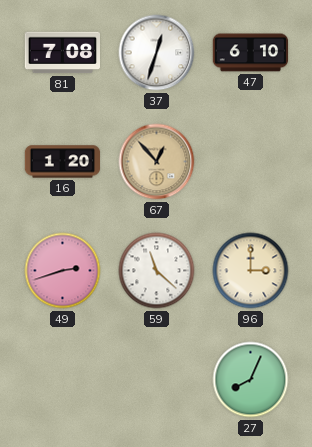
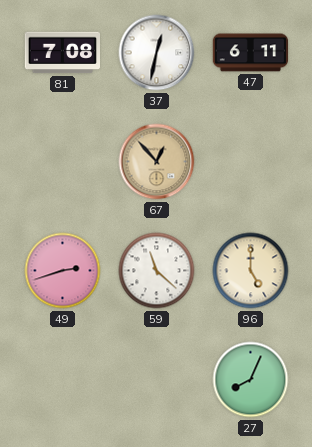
37: 12:33 -> 12:32 (157, 53)
47: 6:10 -> 6:11 (251, 53)
16: 1:20 -> none (63, 162)
96: 3:00 -> 5:00 (251, 271)
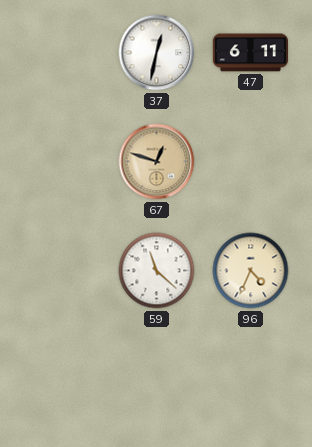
81: 7:08 -> none (63, 53)
67: 12:53 -> 12:48 (157, 162)
49: 2:42 -> none (63, 271)
96: 5:00 -> 4:34 (251, 271)
27: 8:04 -> none (251, 380)
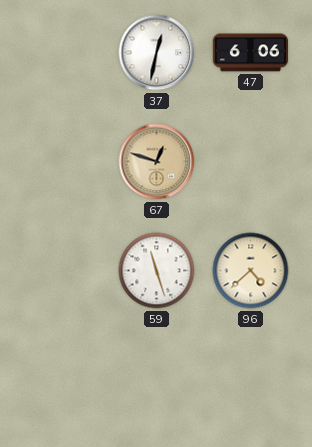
47: 6:11 -> 6:06 (251, 53)
59: 11:22 -> 11:27 (157, 271)
96: 4:34 -> 4:38 (251, 271)
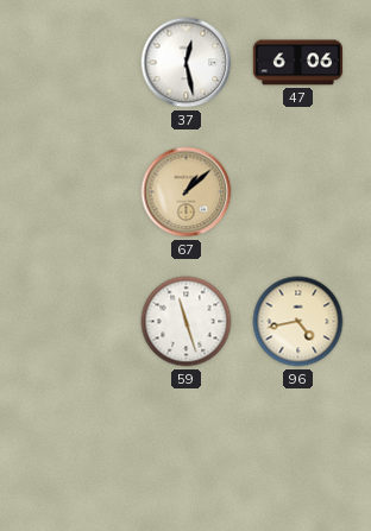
37: 12:32 -> 12:28 (187, 63)
67: 12:48 -> 1:08 (187, 192)
96: 4:38 -> 4:43 (298, 322)
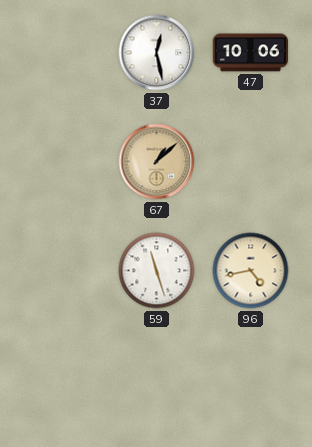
47: 6:06 -> 10:06 (251, 53)
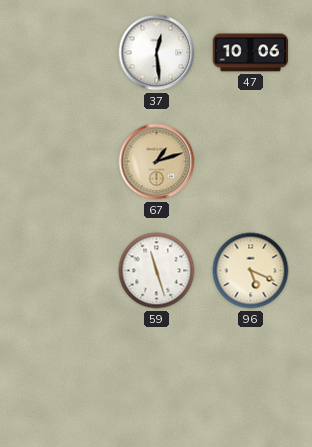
37: 12:28 -> 12:29 (157, 53)
67: 1:08 -> 1:12 (157, 162)
96: 4:43 -> 5:19 (251, 271)
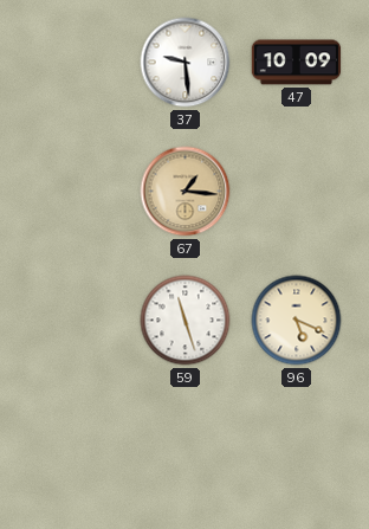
37: 12:29 -> 9:29 (186, 63)
47: 10:06 -> 10:09 (297, 63)
67: 1:12 -> 1:16 (186, 192)
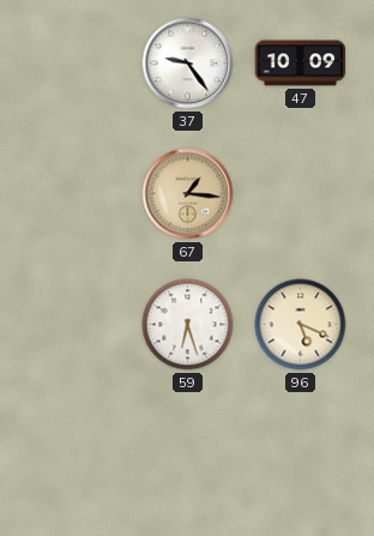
37: 9:29 -> 9:24 (188, 64)
59: 11:27 -> 6:27 (188, 325)
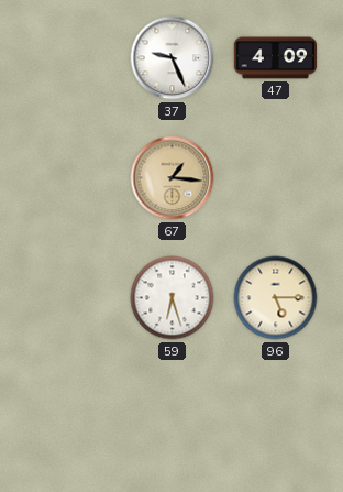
37: 9:24 -> 9:26 (173, 58)
47: 10:09 -> 4:09 (276, 58)
96: 5:19 -> 5:15 (276, 298)
